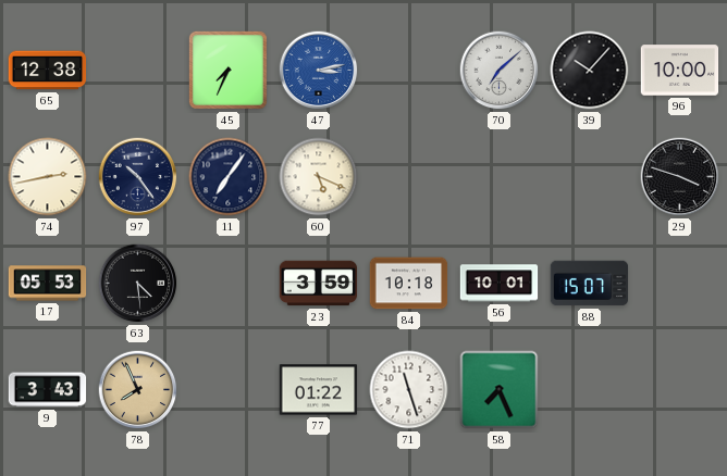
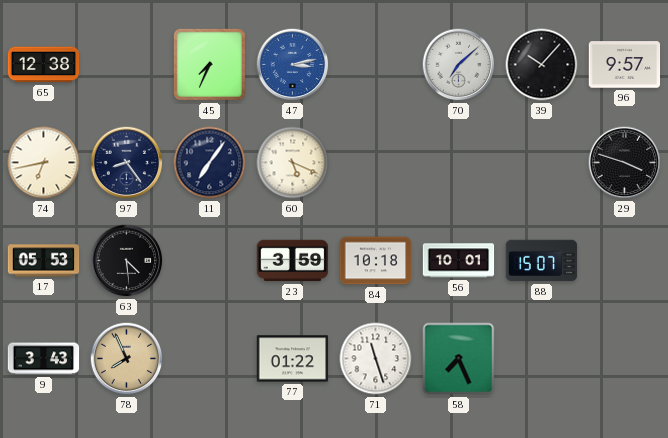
96: 10:00 -> 9:57 (625, 65)
74: 2:43 -> 6:43 (44, 163)
97: 10:24 -> 8:24 (127, 163)
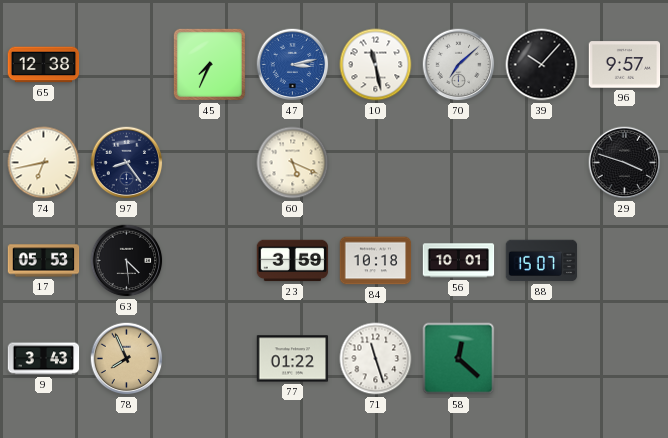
10: none -> 11:28 (376, 65)
11: 7:06 -> none (210, 163)
58: 7:26 -> 12:22 (459, 359)
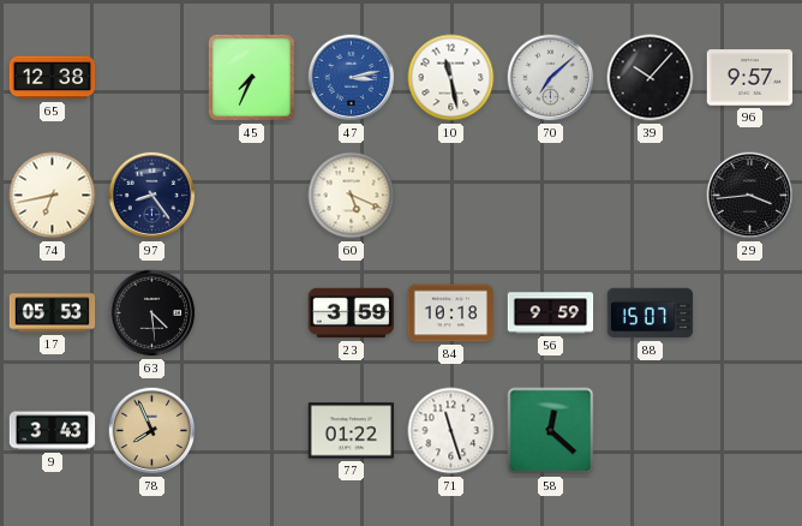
29: 3:48 -> 3:44 (750, 196)
56: 10:01 -> 9:59 (551, 313)
